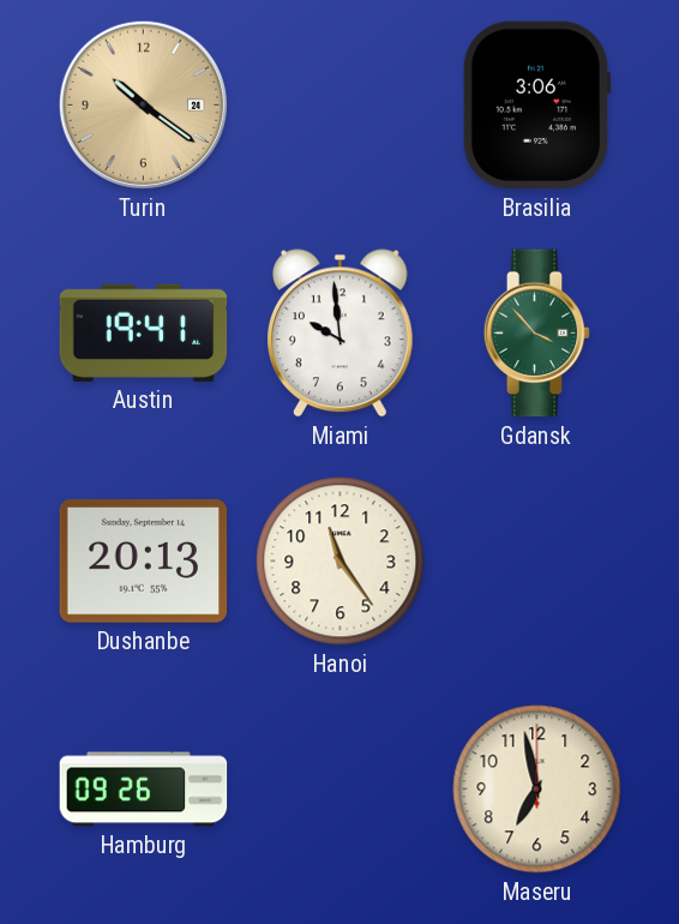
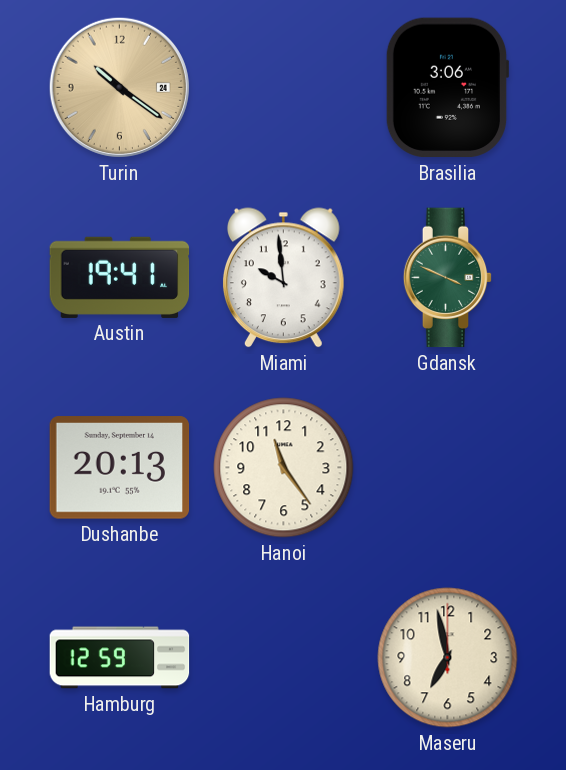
Gdansk: 3:53 -> 3:49 (448, 278)
Hamburg: 09:26 -> 12:59 (120, 658)
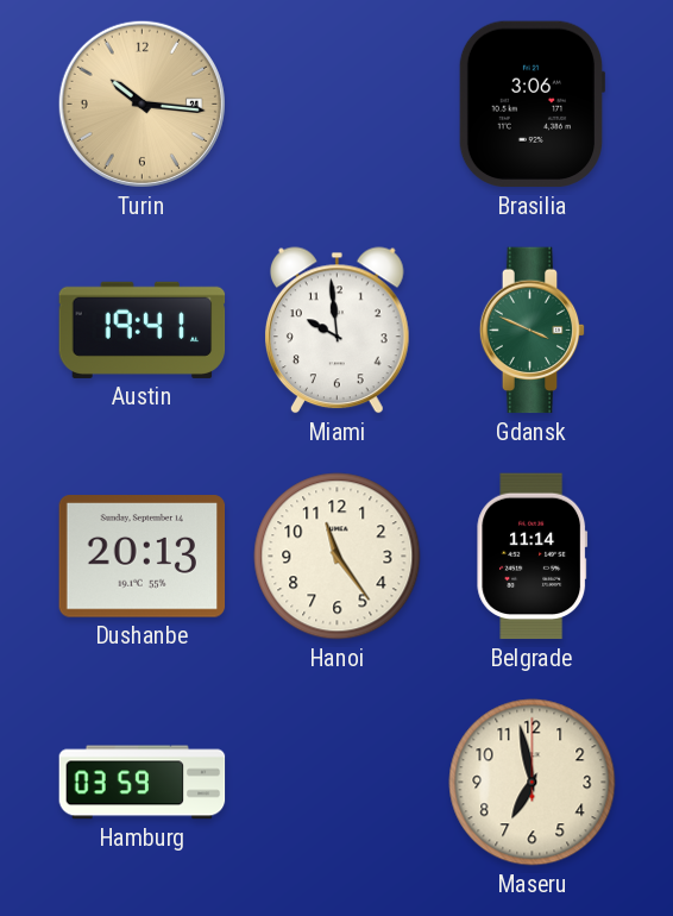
Turin: 10:21 -> 10:16 (141, 103)
Belgrade: none -> 11:14 (533, 557)
Hamburg: 12:59 -> 03:59 (143, 783)
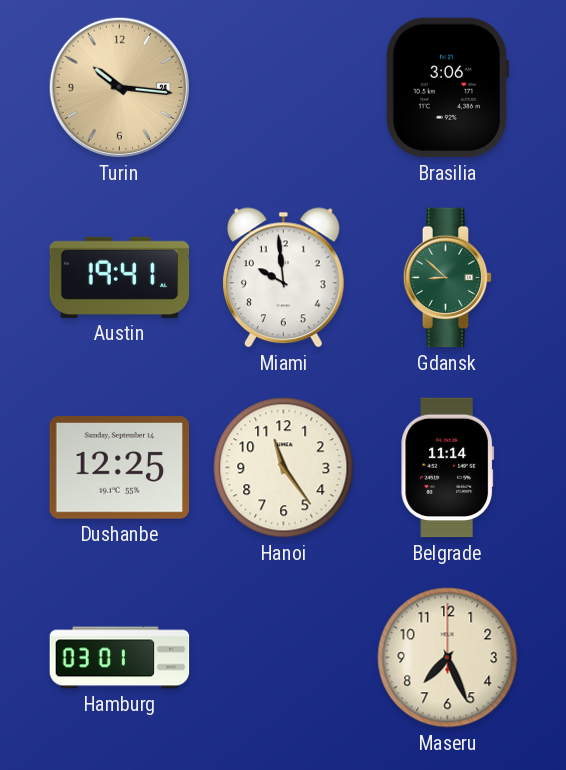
Gdansk: 3:49 -> 8:52 (448, 278)
Dushanbe: 20:13 -> 12:25 (120, 468)
Hamburg: 03:59 -> 03:01 (120, 658)
Maseru: 6:58 -> 7:26 (448, 658)
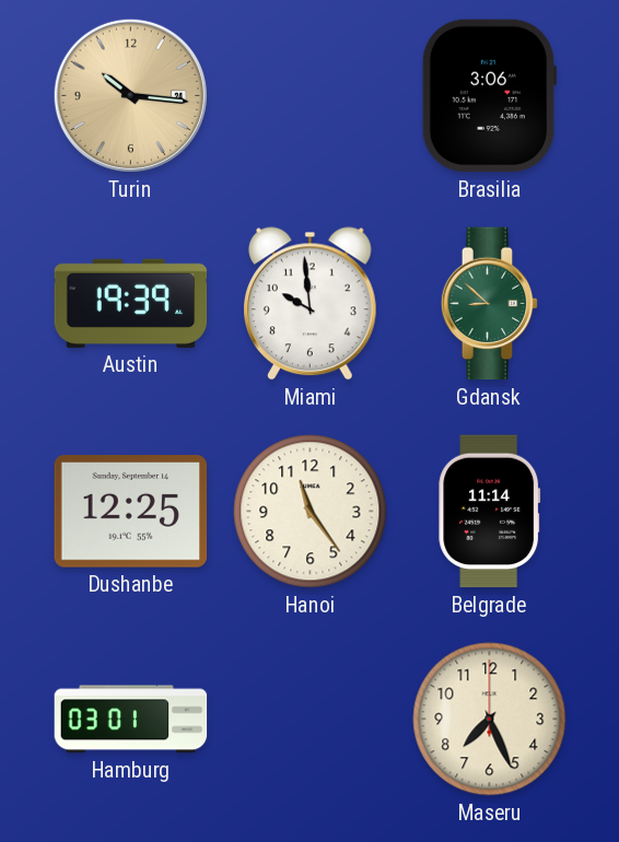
Austin: 19:41 -> 19:39 (131, 303)
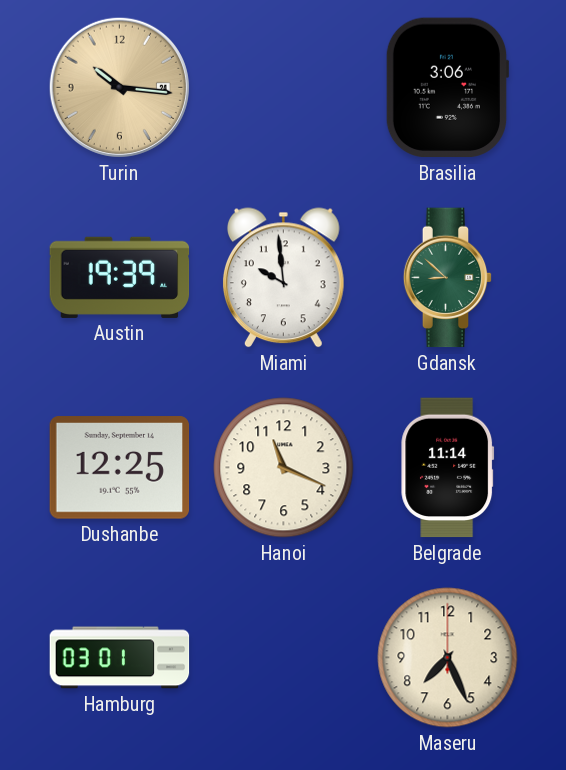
Hanoi: 11:24 -> 11:19 (284, 468)
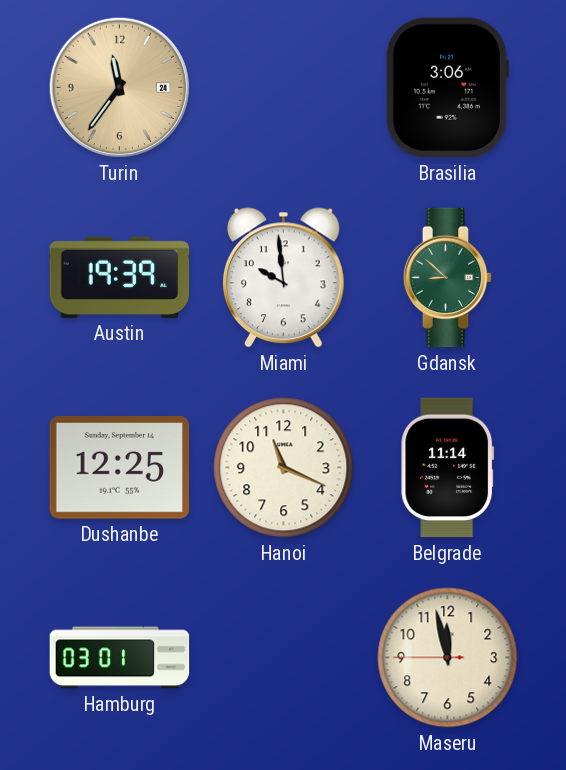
Turin: 10:16 -> 11:36 (119, 87)
Maseru: 7:26 -> 11:57 (448, 658)
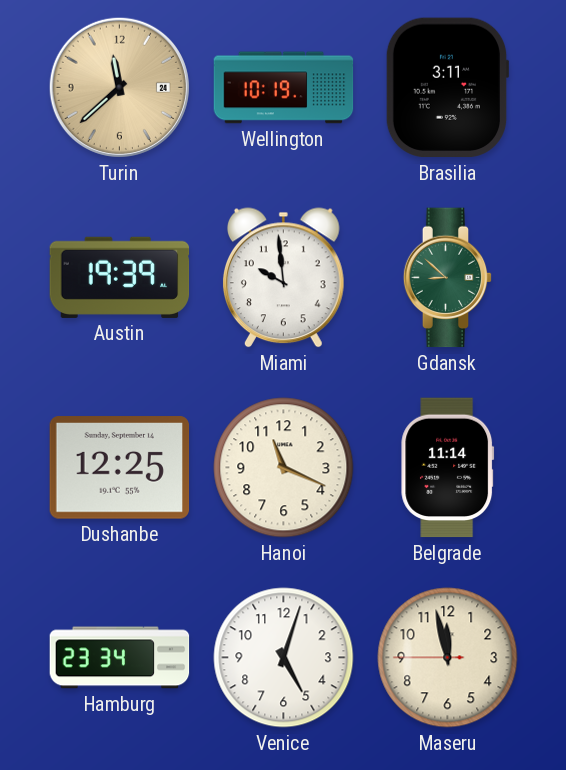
Turin: 11:36 -> 11:38 (119, 87)
Wellington: none -> 10:19 (284, 88)
Brasilia: 3:06 -> 3:11 (447, 88)
Hamburg: 03:01 -> 23:34 (120, 658)
Venice: none -> 5:03 (284, 658)
